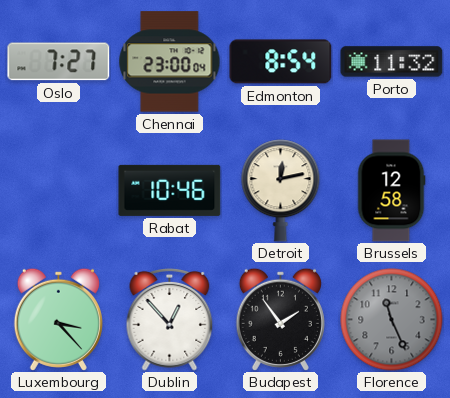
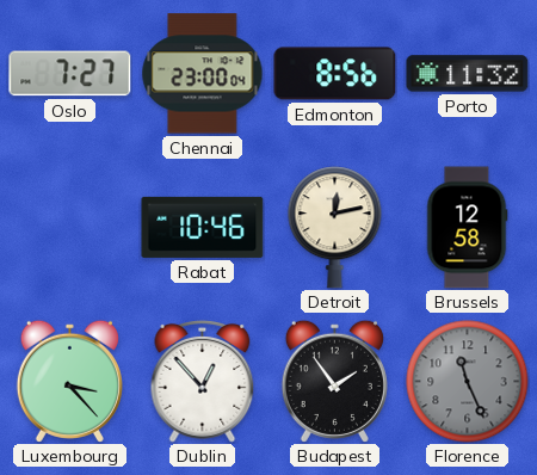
Edmonton: 8:54 -> 8:56 (335, 74)
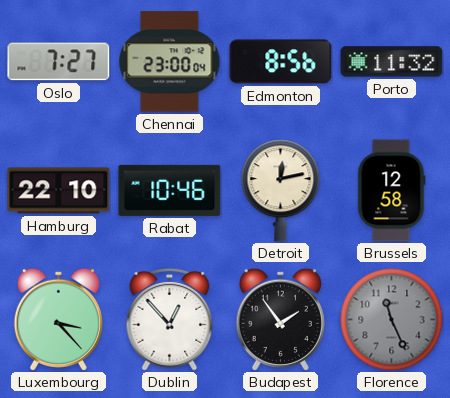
Hamburg: none -> 22:10 (59, 191)
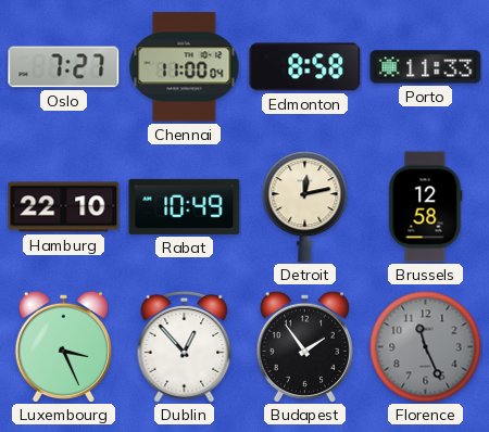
Chennai: 23:00 -> 11:00 (185, 67)
Edmonton: 8:56 -> 8:58 (305, 67)
Porto: 11:32 -> 11:33 (426, 67)
Rabat: 10:46 -> 10:49 (185, 206)
Luxembourg: 3:23 -> 3:26 (63, 346)
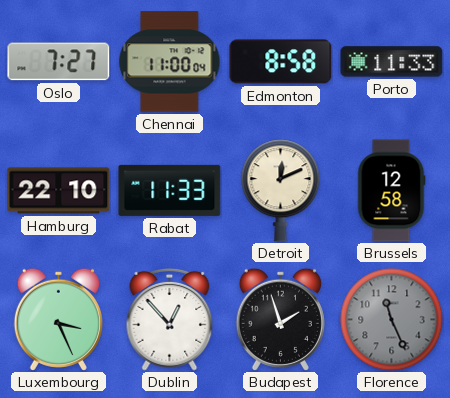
Rabat: 10:49 -> 11:33 (170, 190)
Detroit: 12:13 -> 12:11 (281, 191)
Budapest: 1:54 -> 1:57 (280, 319)
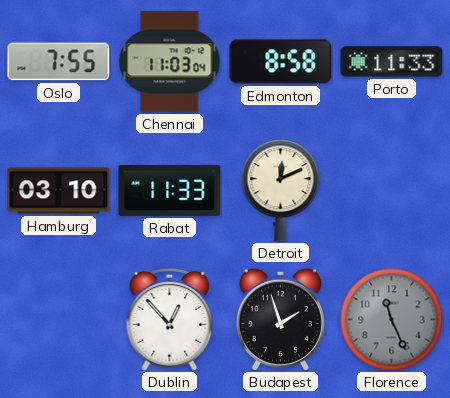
Oslo: 7:27 -> 7:55 (59, 62)
Chennai: 11:00 -> 11:03 (170, 62)
Hamburg: 22:10 -> 03:10 (59, 191)
Brussels: 12:58 -> none (391, 191)
Luxembourg: 3:26 -> none (58, 319)
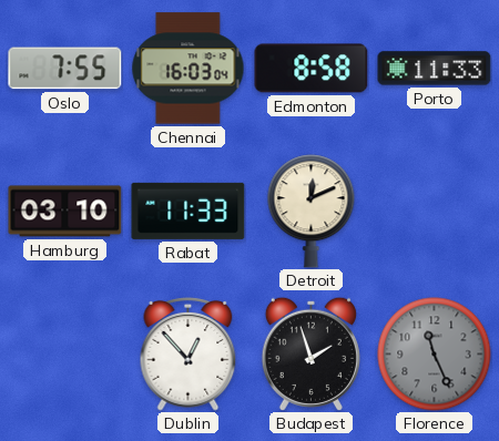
Chennai: 11:03 -> 16:03 (189, 69)
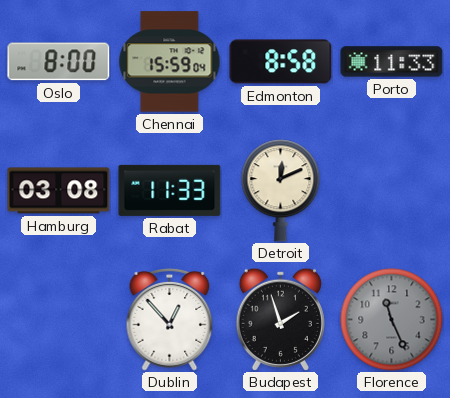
Oslo: 7:55 -> 8:00 (59, 62)
Chennai: 16:03 -> 15:59 (170, 62)
Hamburg: 03:10 -> 03:08 (59, 191)
